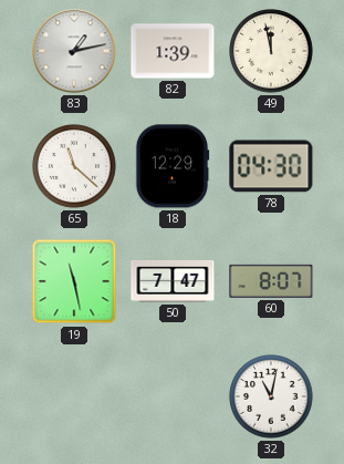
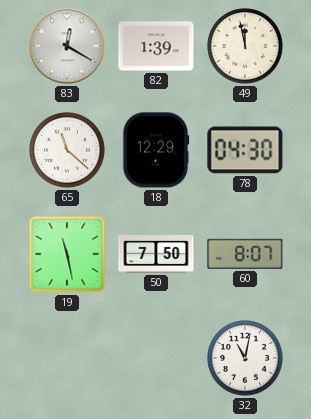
83: 1:13 -> 12:20 (67, 46)
50: 7:47 -> 7:50 (156, 254)
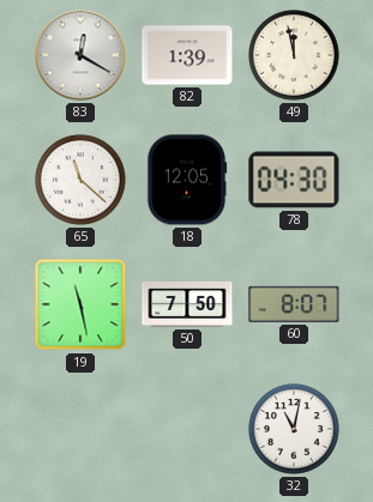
18: 12:29 -> 12:05 (187, 180)
